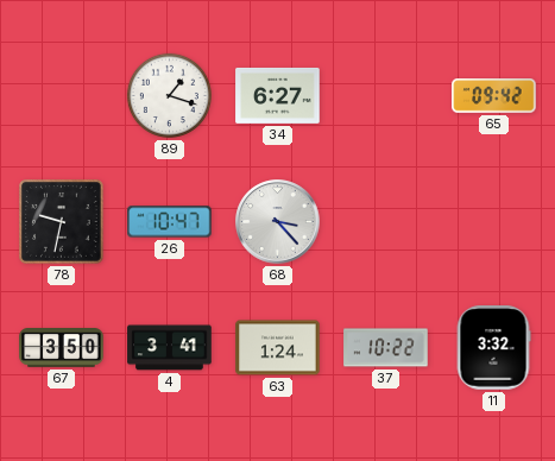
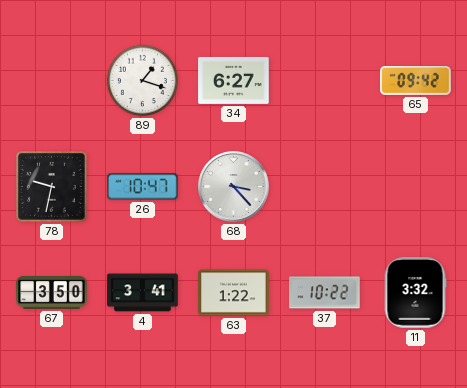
63: 1:24 -> 1:22 (234, 293)
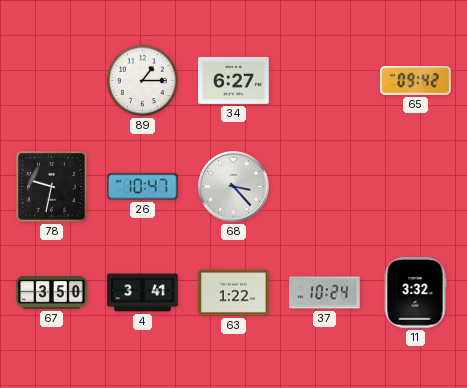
89: 1:18 -> 1:15 (142, 80)
37: 10:22 -> 10:24 (325, 293)
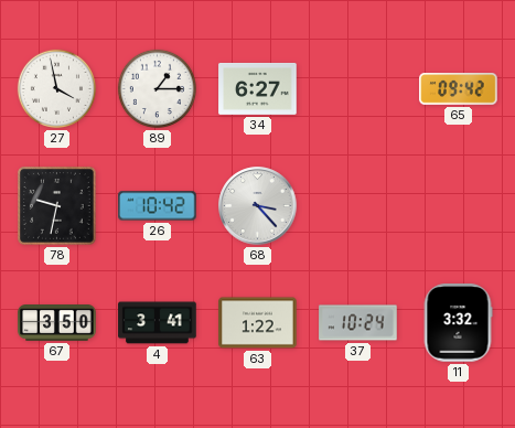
27: none -> 3:58 (56, 88)
26: 10:47 -> 10:42 (158, 206)
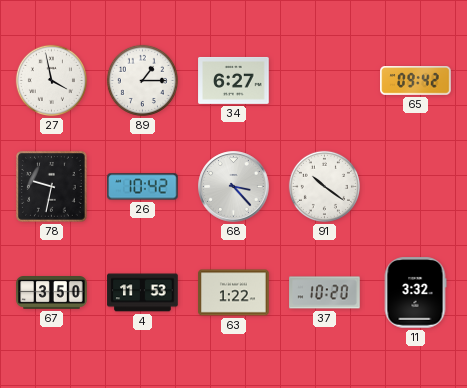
91: none -> 10:21 (324, 186)
4: 3:41 -> 11:53 (143, 293)
37: 10:24 -> 10:20 (325, 293)
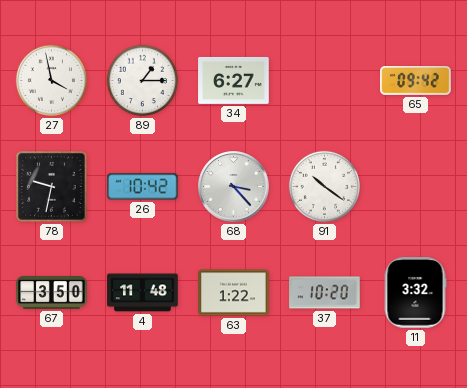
4: 11:53 -> 11:48 (143, 293)
